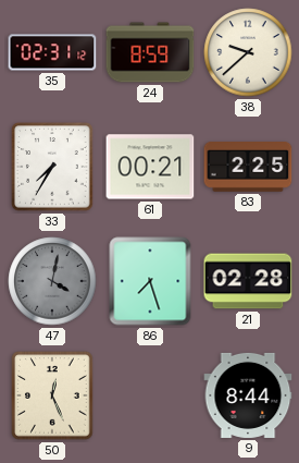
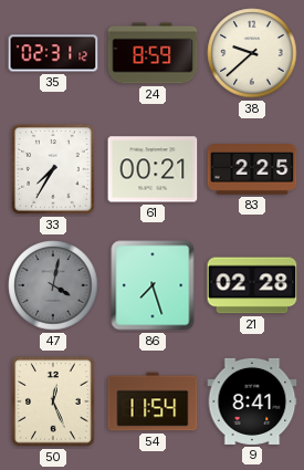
54: none -> 11:54 (153, 401)
9: 8:44 -> 8:41 (252, 401)
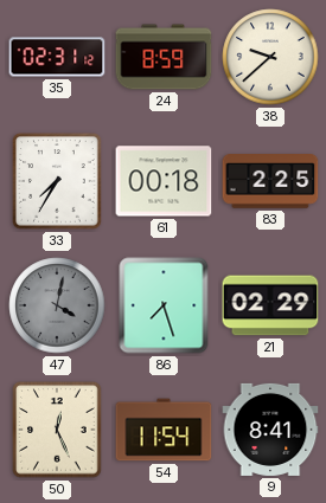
61: 00:21 -> 00:18 (164, 181)
21: 02:28 -> 02:29 (270, 305)
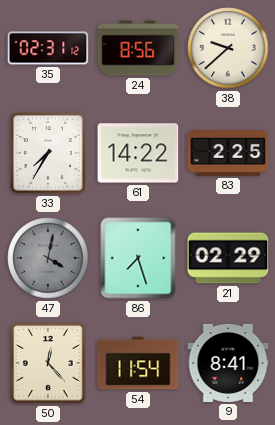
24: 8:59 -> 8:56 (138, 48)
61: 00:18 -> 14:22 (138, 153)
50: 12:26 -> 12:23 (48, 363)
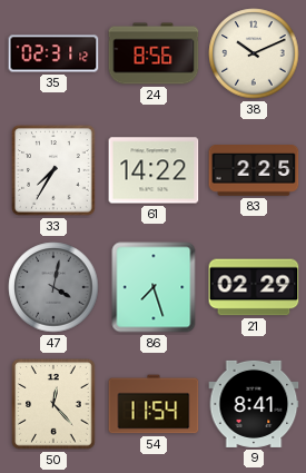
38: 9:38 -> 10:11 (254, 53)
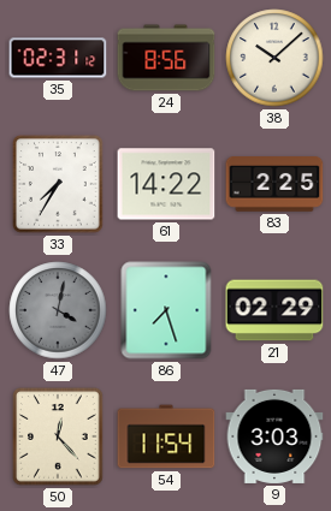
38: 10:11 -> 10:08 (274, 58)
9: 8:41 -> 3:03 (274, 436)
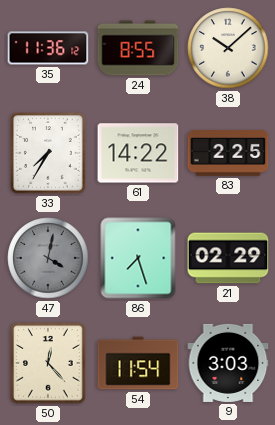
35: 02:31 -> 11:36 (48, 48)
24: 8:56 -> 8:55 (138, 48)
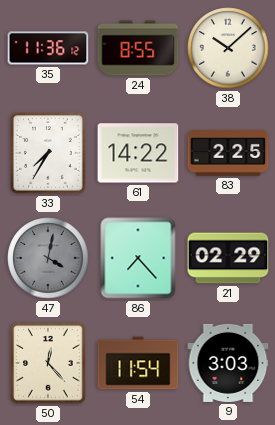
86: 7:27 -> 7:23 (138, 258)
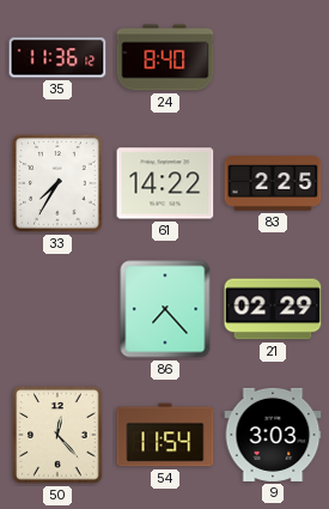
24: 8:55 -> 8:40 (165, 57)
38: 10:08 -> none (228, 48)
47: 4:02 -> none (48, 258)
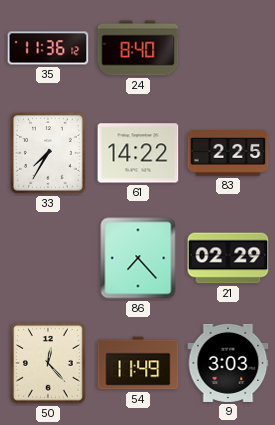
54: 11:54 -> 11:49 (138, 363)
